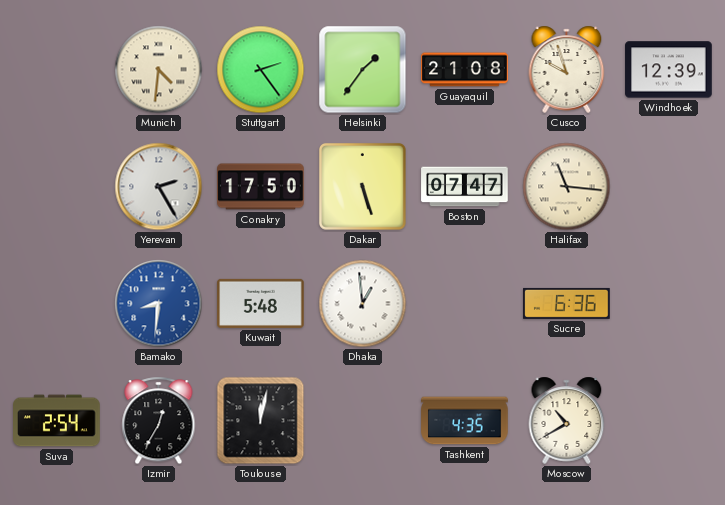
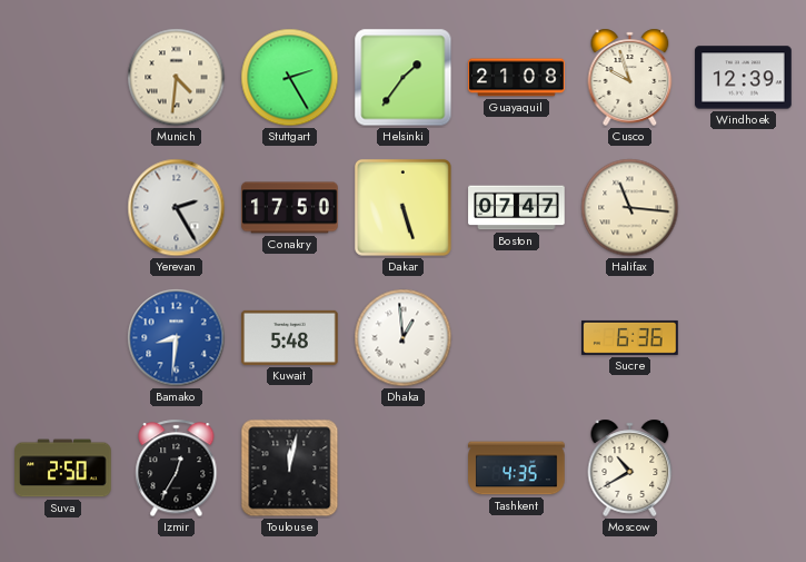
Stuttgart: 2:24 -> 2:25 (290, 78)
Suva: 2:54 -> 2:50 (63, 469)
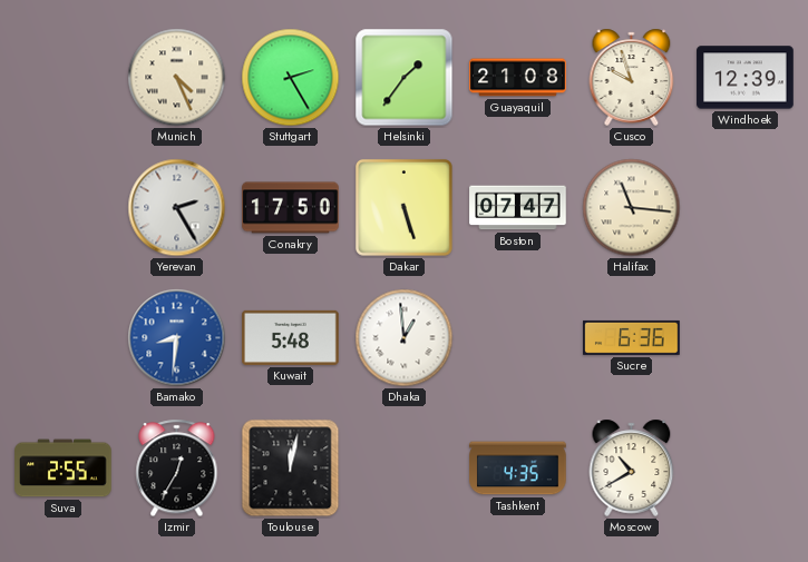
Munich: 4:31 -> 4:26 (177, 78)
Suva: 2:50 -> 2:55 (64, 469)
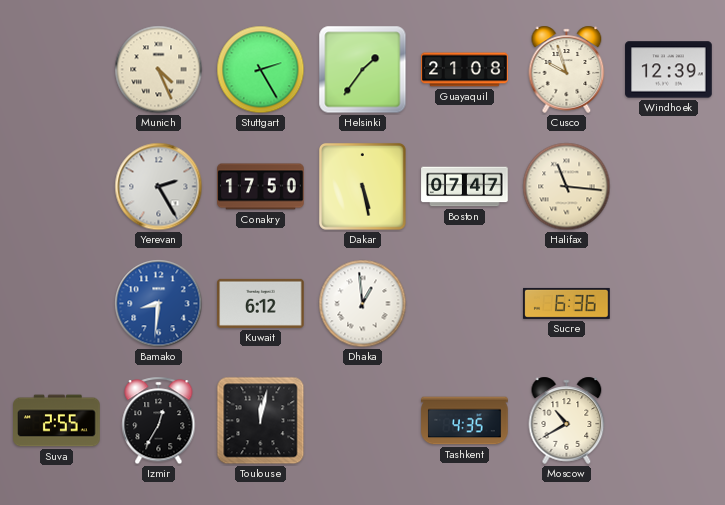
Dakar: 5:27 -> 5:28 (363, 187)
Kuwait: 5:48 -> 6:12 (261, 303)
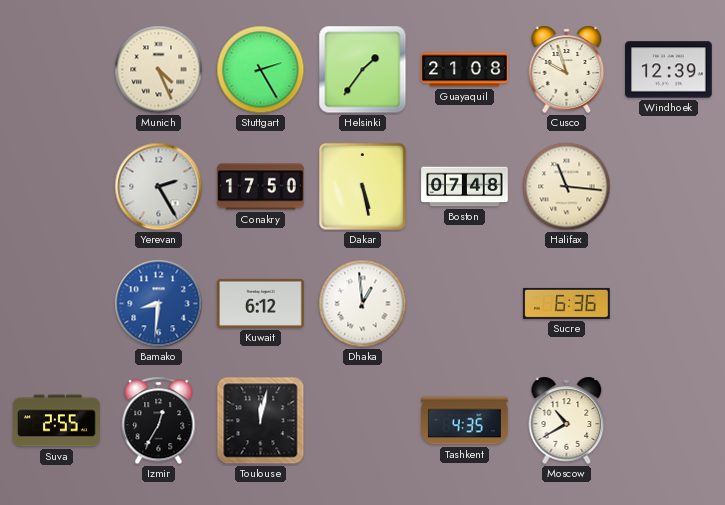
Boston: 07:47 -> 07:48 (465, 187)
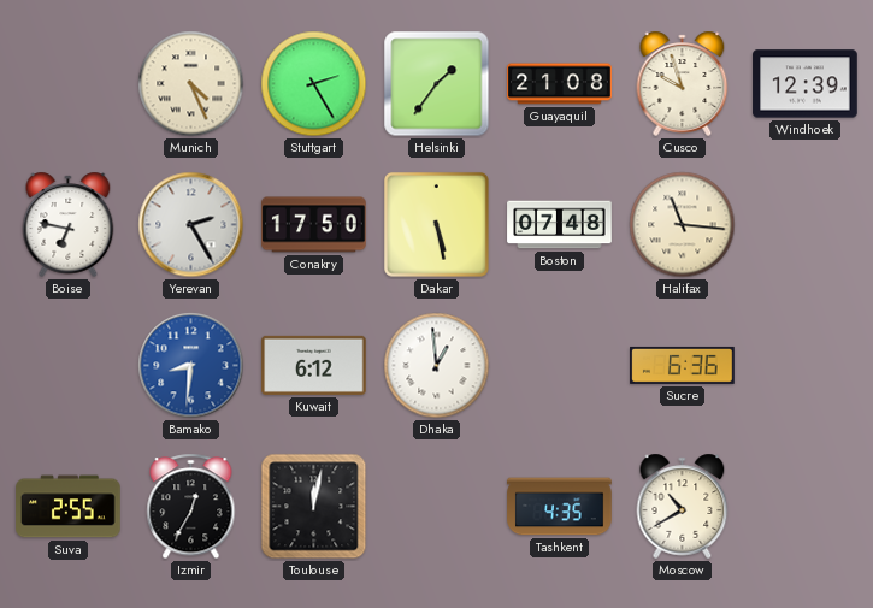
Boise: none -> 6:47 (69, 224)
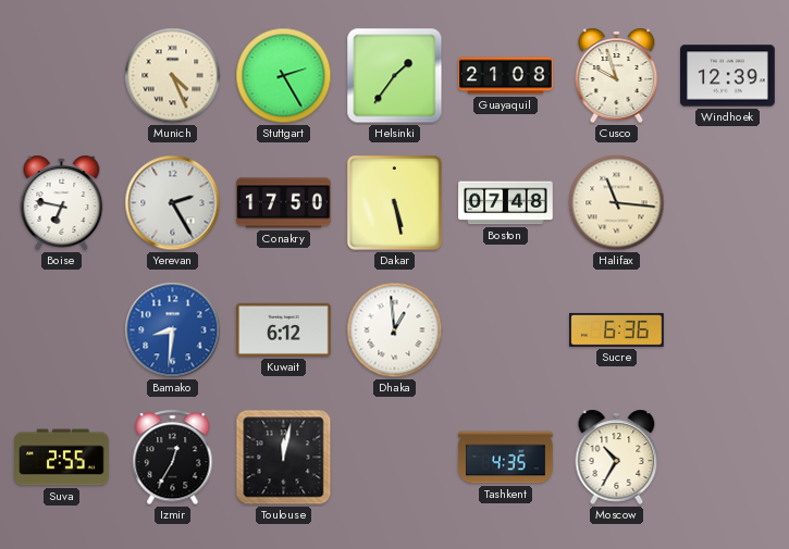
Moscow: 10:40 -> 10:35 (617, 457)
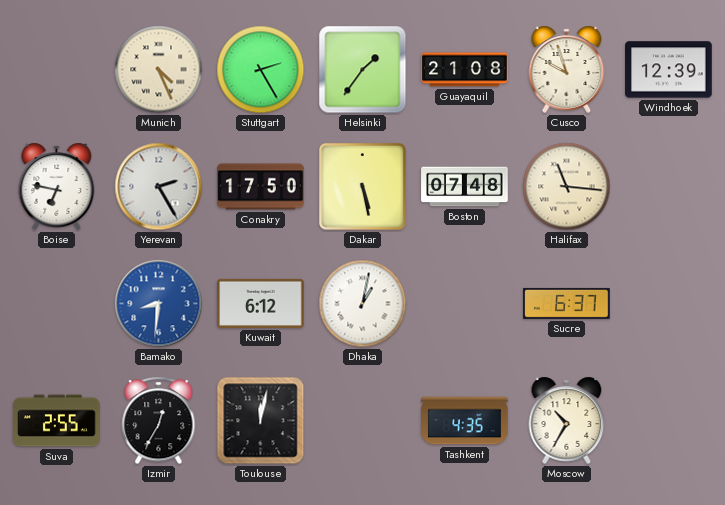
Dhaka: 12:59 -> 1:02 (363, 304)
Sucre: 6:36 -> 6:37 (567, 303)
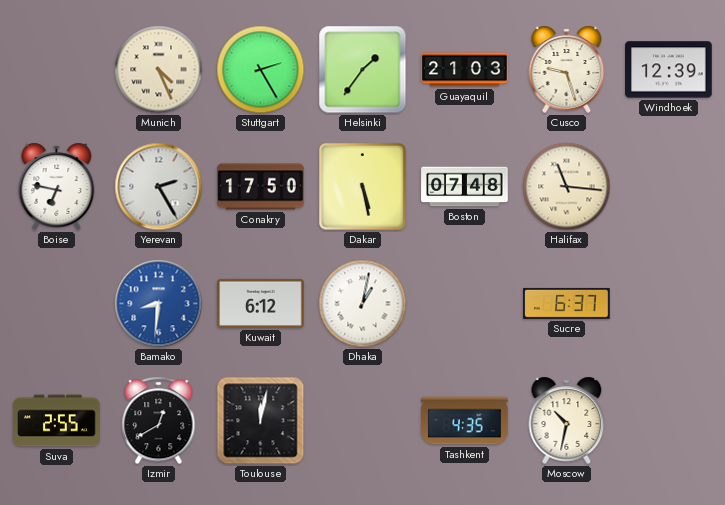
Guayaquil: 21:08 -> 21:03 (465, 70)
Cusco: 9:57 -> 9:27 (567, 69)
Izmir: 12:35 -> 12:40 (159, 421)
Moscow: 10:35 -> 10:32 (567, 420)
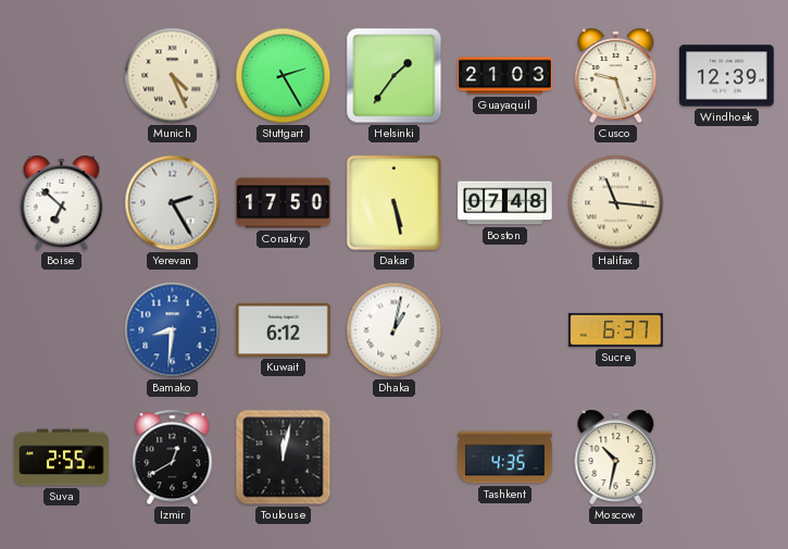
Boise: 6:47 -> 6:52 (62, 202)
